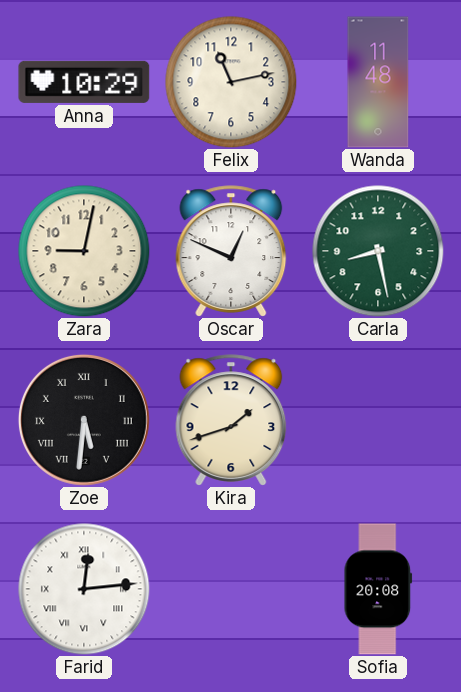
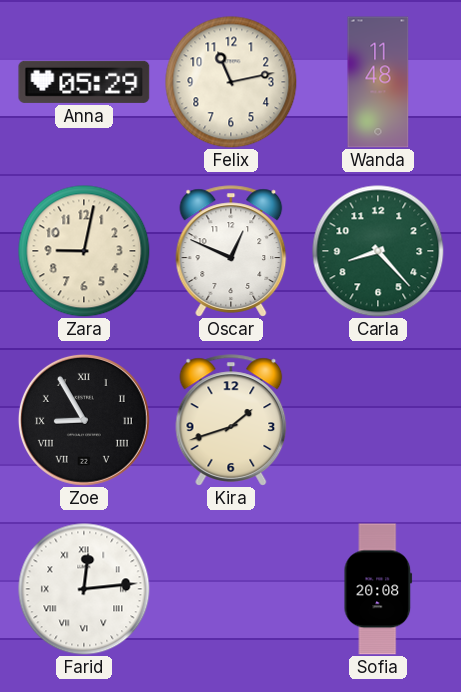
Anna: 10:29 -> 05:29 (84, 82)
Carla: 8:28 -> 8:23 (378, 251)
Zoe: 5:31 -> 8:55 (84, 420)
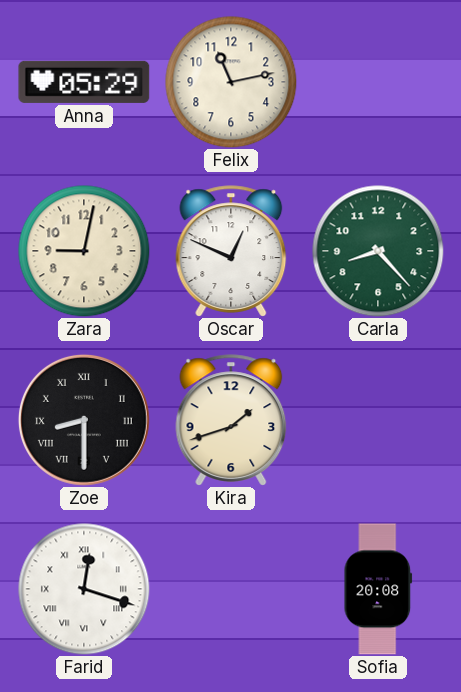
Wanda: 11:48 -> none (378, 82)
Zoe: 8:55 -> 8:30 (84, 420)
Farid: 12:14 -> 12:18 (84, 589)
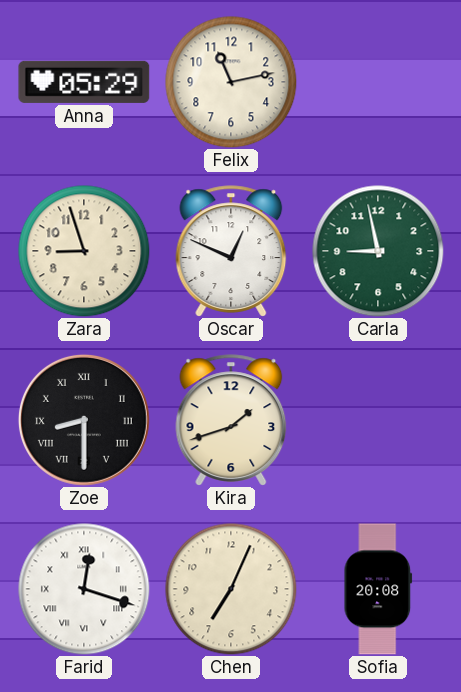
Zara: 9:02 -> 8:57 (84, 251)
Carla: 8:23 -> 8:58 (378, 251)
Chen: none -> 7:04 (231, 589)
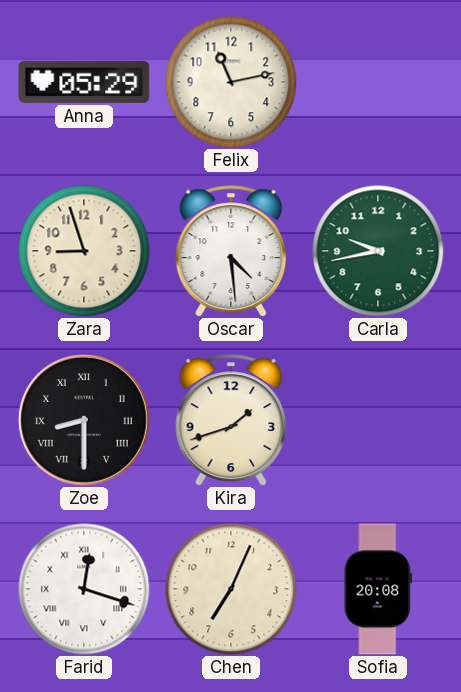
Oscar: 12:49 -> 4:29 (231, 251)
Carla: 8:58 -> 9:43 (378, 251)
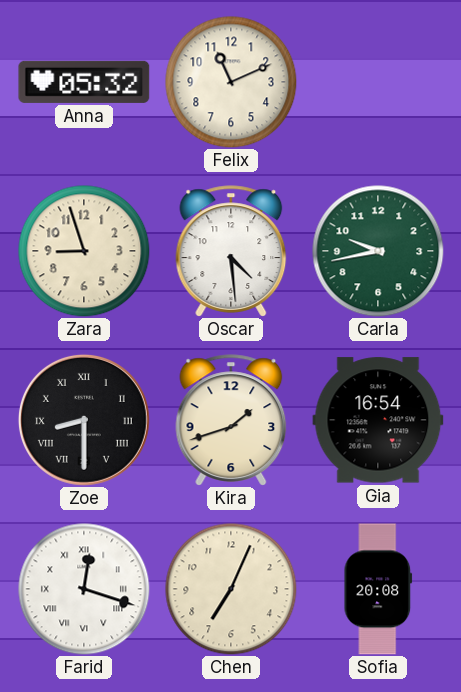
Anna: 05:29 -> 05:32 (84, 82)
Felix: 11:13 -> 11:11 (231, 82)
Gia: none -> 16:54 (378, 420)
